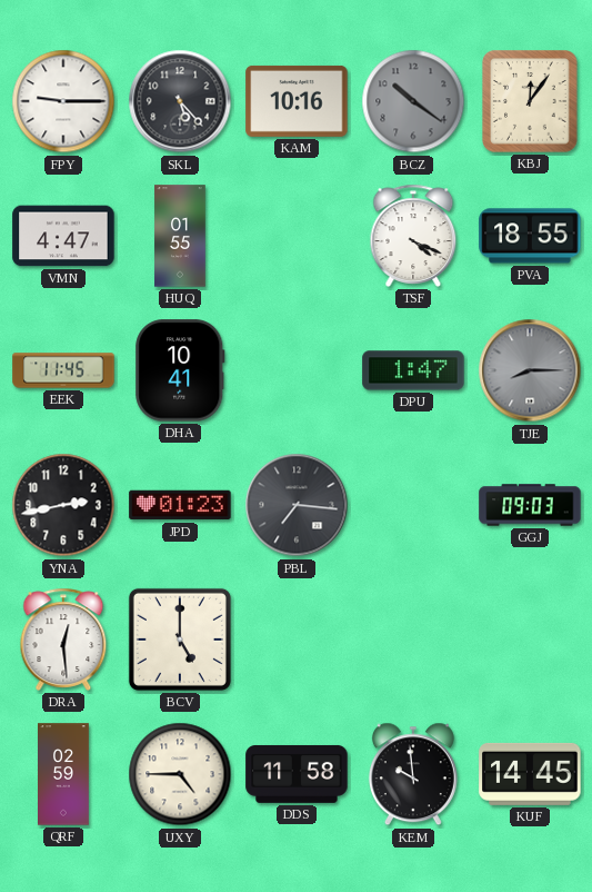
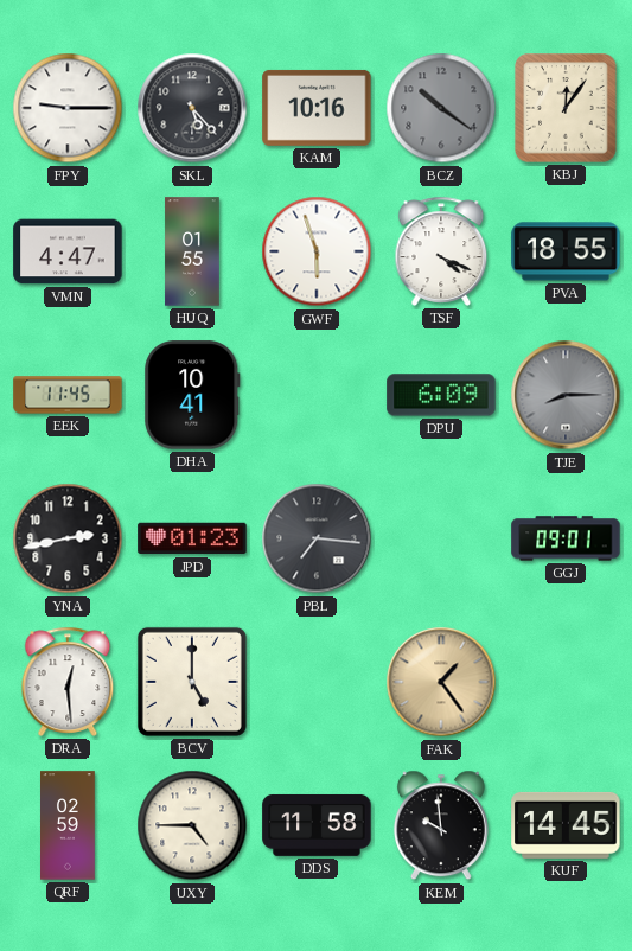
GWF: none -> 5:57 (317, 251)
DPU: 1:47 -> 6:09 (441, 395)
GGJ: 09:03 -> 09:01 (566, 538)
FAK: none -> 1:24 (441, 682)
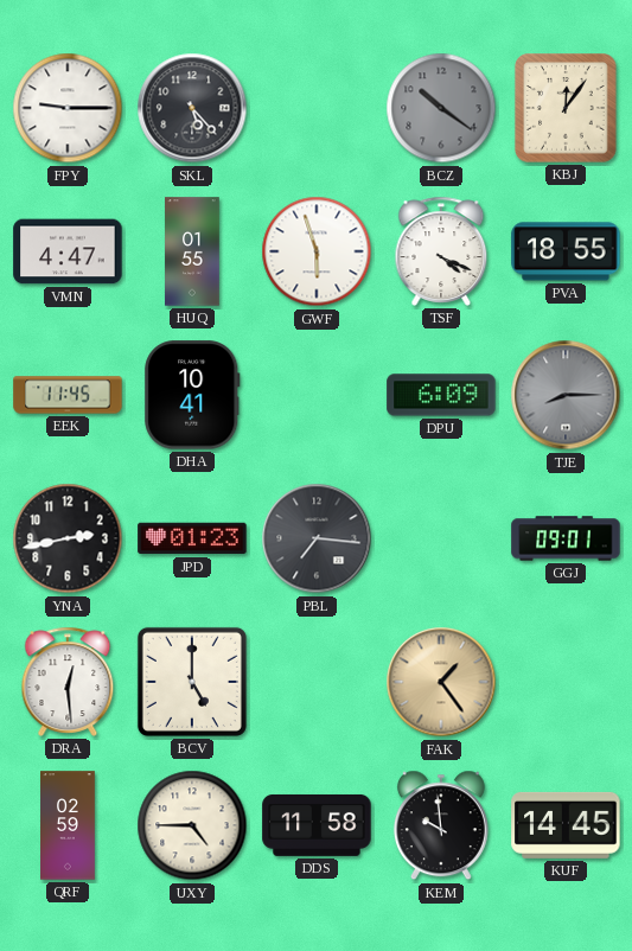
KAM: 10:16 -> none (317, 108)
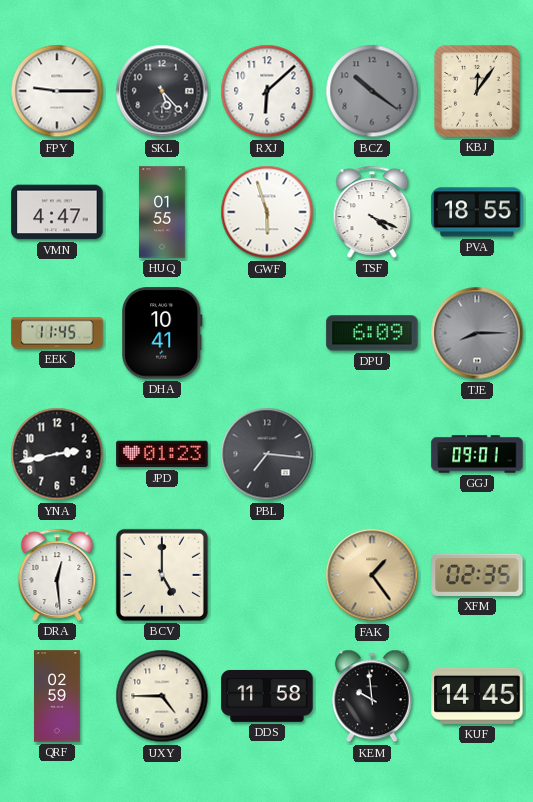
RXJ: none -> 6:08 (267, 91)
XFM: none -> 02:35 (477, 575)
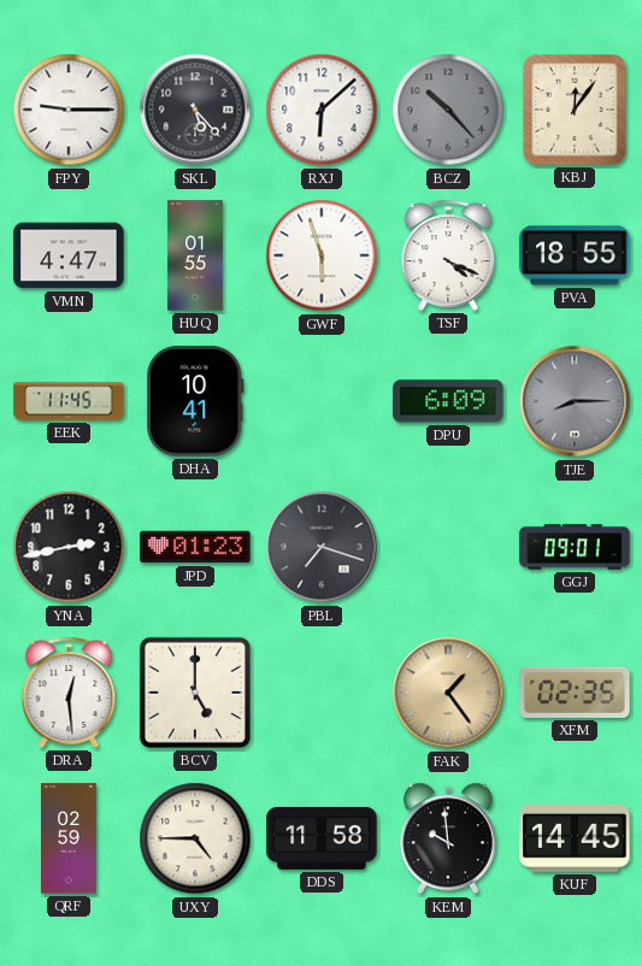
BCZ: 10:21 -> 10:23 (448, 110)
PBL: 7:16 -> 7:18 (322, 547)
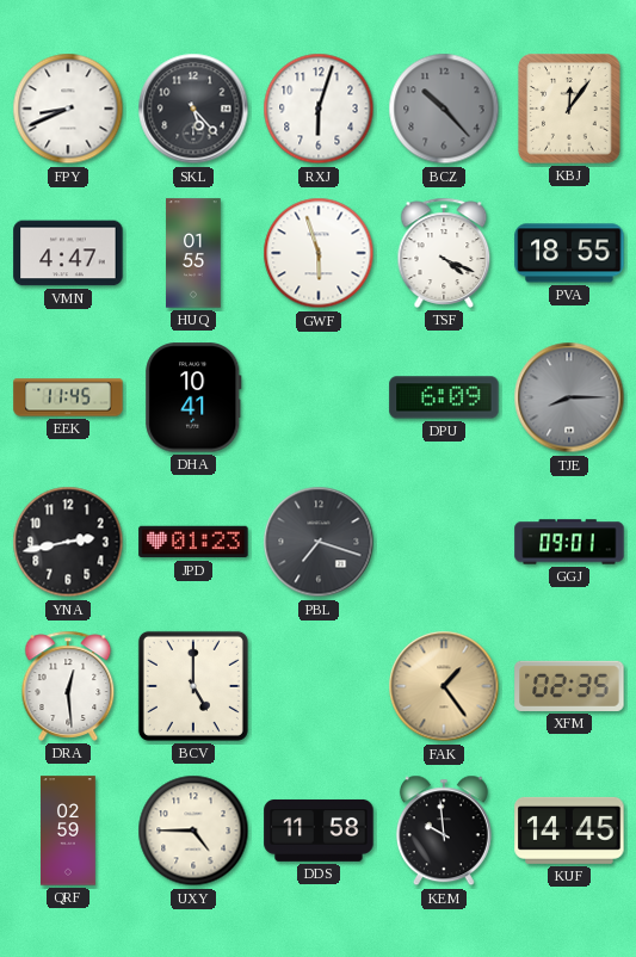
FPY: 9:15 -> 8:41 (68, 109)
RXJ: 6:08 -> 6:03 (319, 109)
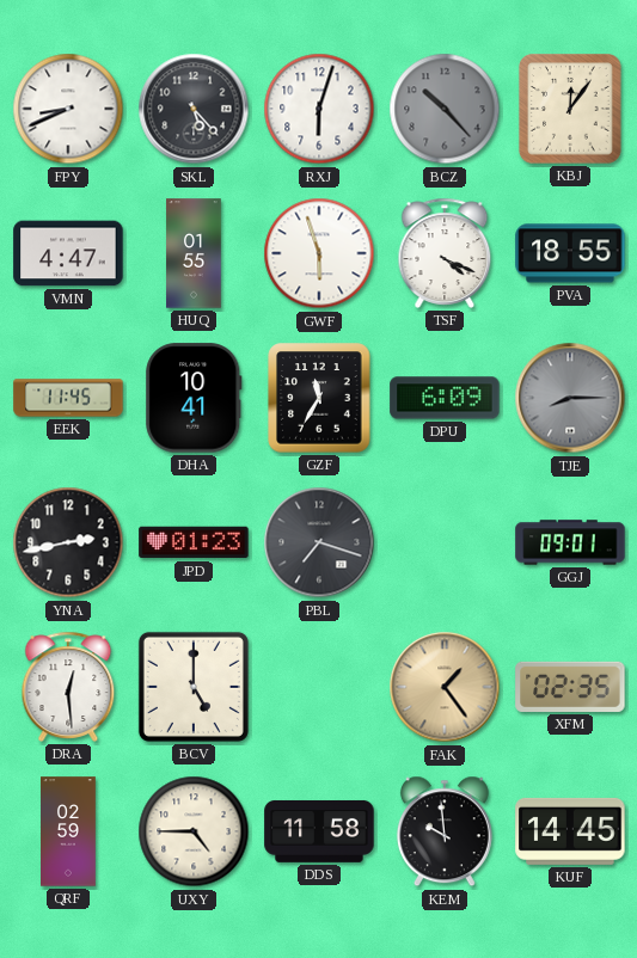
GZF: none -> 11:35 (319, 398)
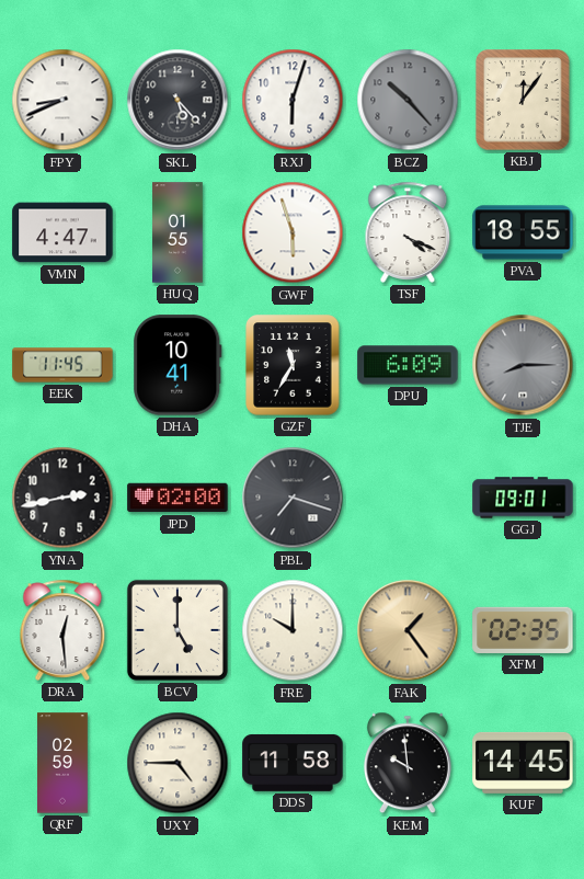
JPD: 01:23 -> 02:00 (178, 498)
FRE: none -> 10:00 (293, 630)
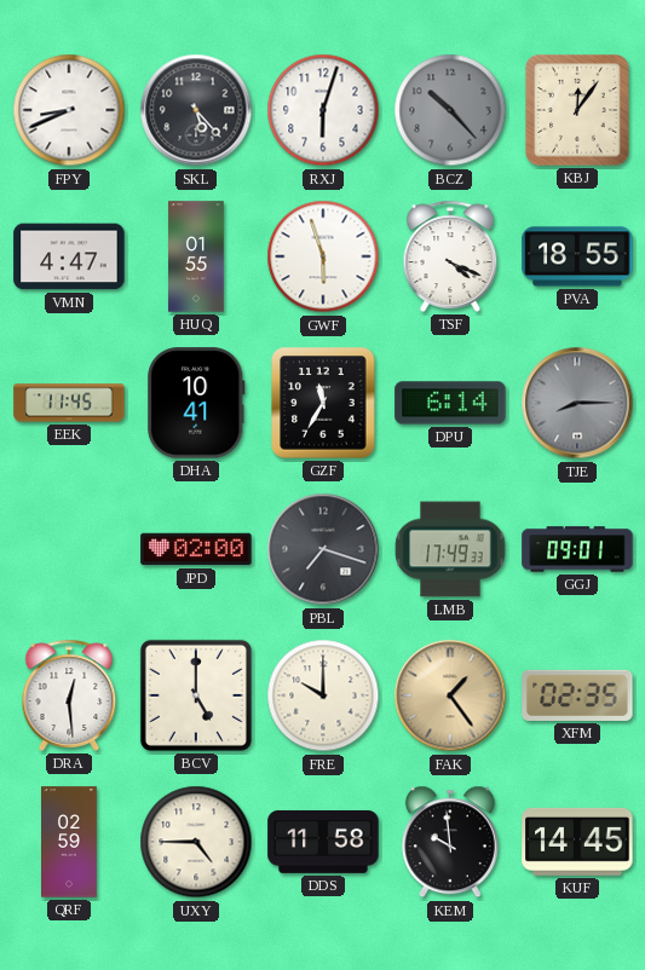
DPU: 6:09 -> 6:14 (450, 403)
YNA: 2:43 -> none (62, 498)
LMB: none -> 17:49 (450, 549)
